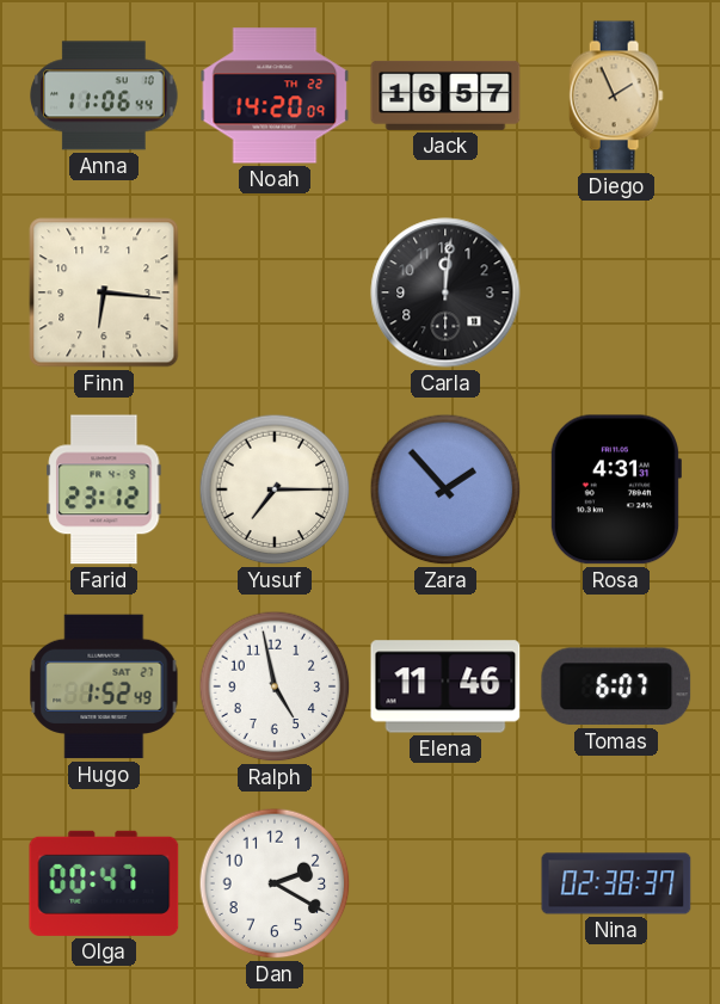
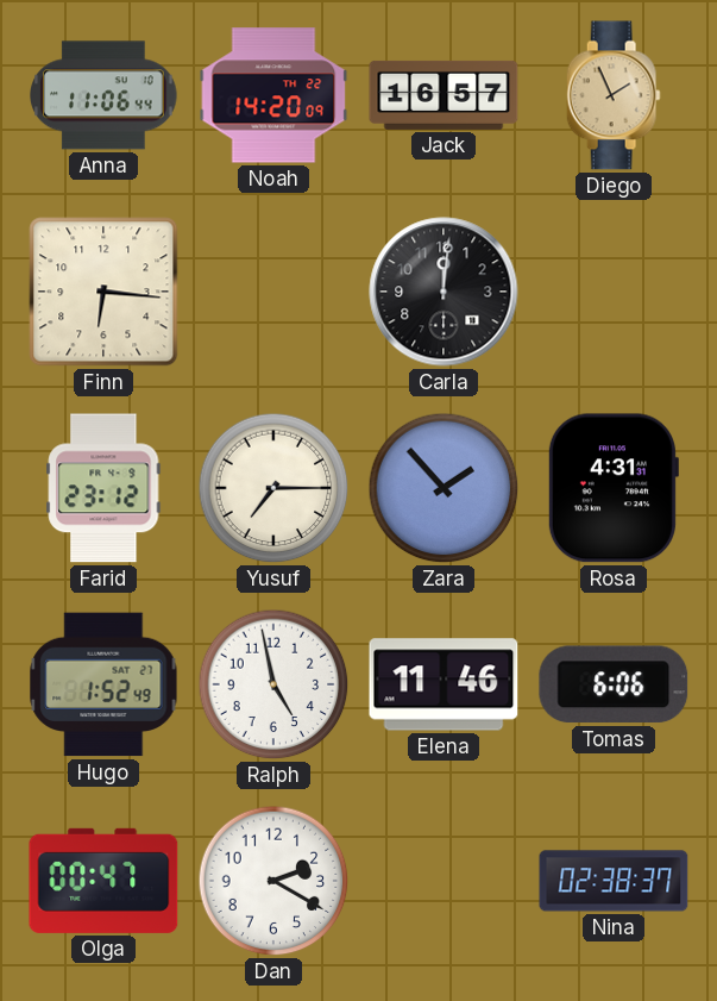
Tomas: 6:07 -> 6:06 (614, 684)
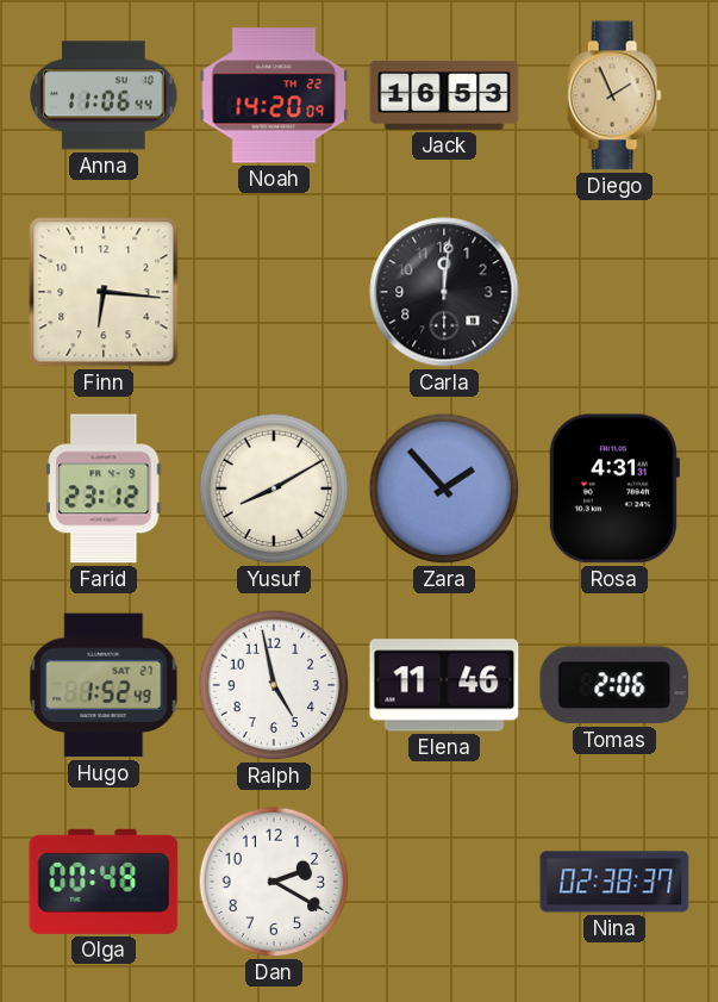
Jack: 16:57 -> 16:53 (444, 95)
Yusuf: 7:15 -> 8:10 (274, 488)
Tomas: 6:06 -> 2:06 (614, 685)
Olga: 00:47 -> 00:48 (104, 882)
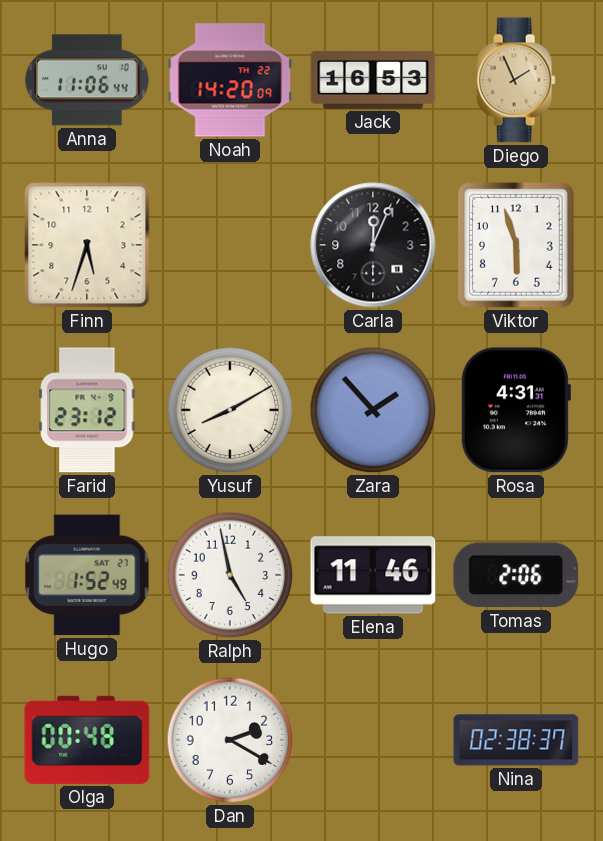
Finn: 6:16 -> 5:33 (87, 245)
Carla: 12:01 -> 12:04 (373, 245)
Viktor: none -> 5:57 (516, 245)
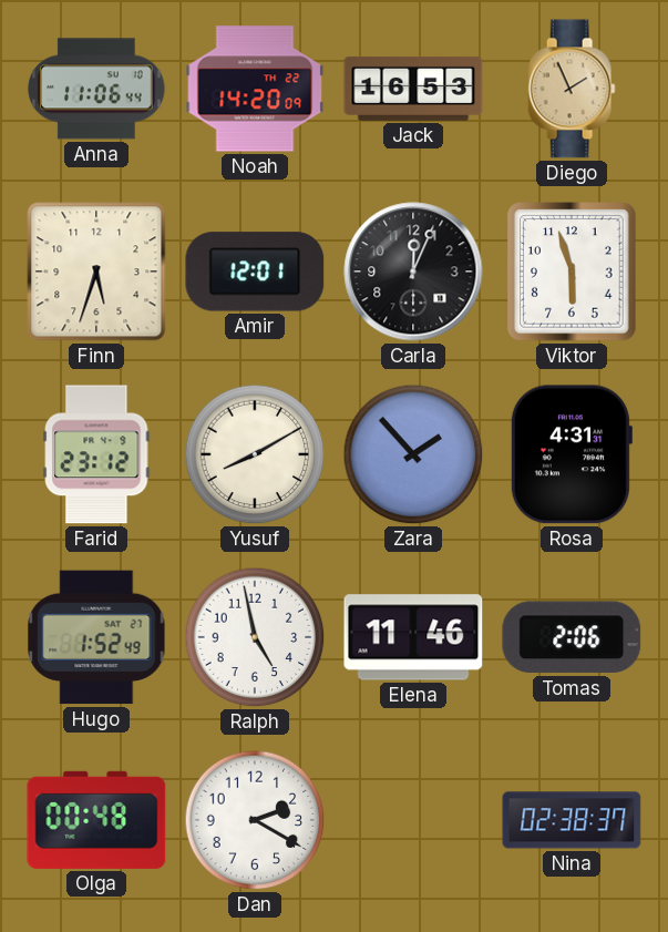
Amir: none -> 12:01 (255, 272)
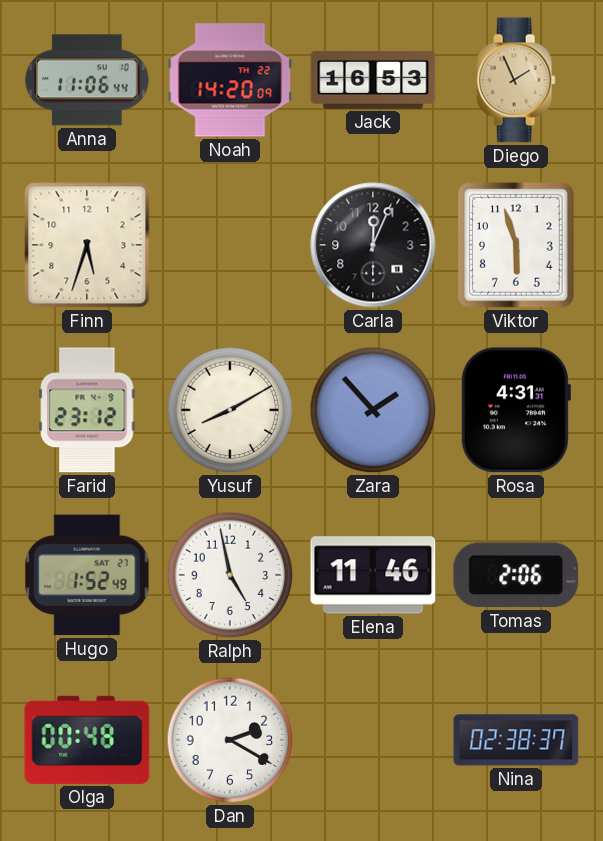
Amir: 12:01 -> none (255, 272)
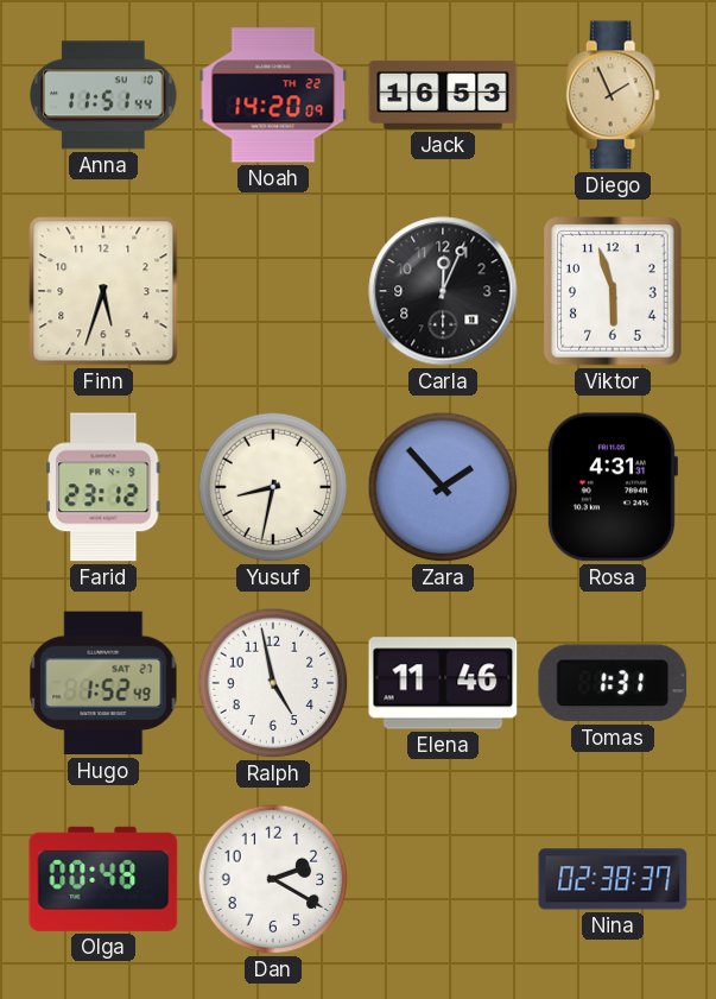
Anna: 11:06 -> 11:51 (103, 95)
Yusuf: 8:10 -> 8:32 (273, 487)
Tomas: 2:06 -> 1:31 (613, 683)
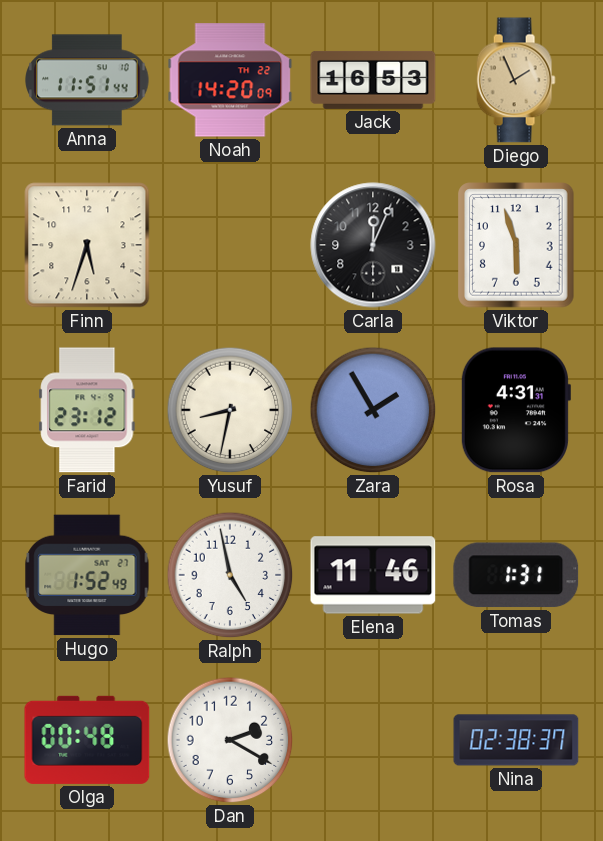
Zara: 1:53 -> 1:55 (373, 410)
